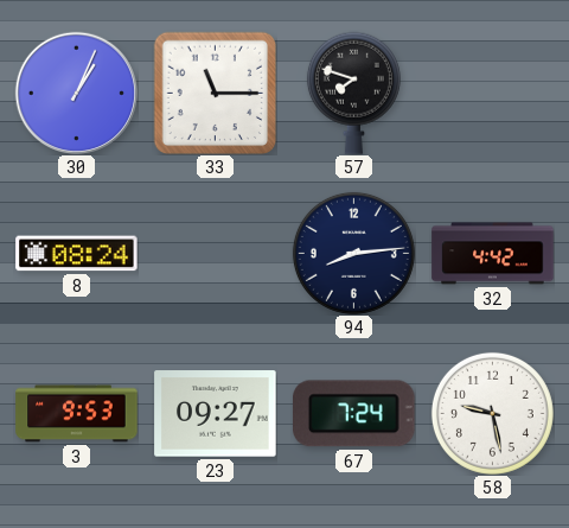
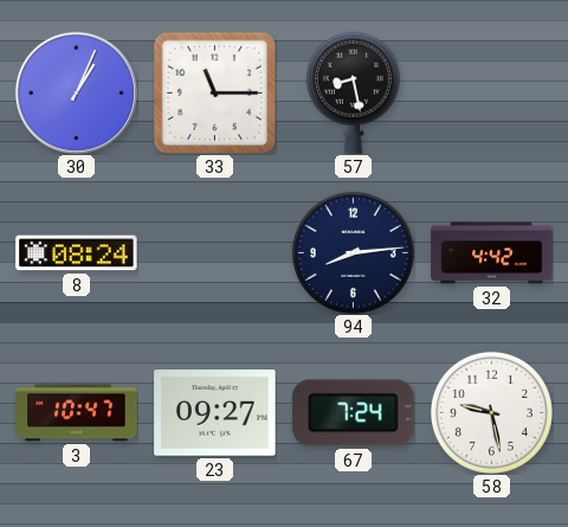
57: 7:48 -> 8:28 (353, 92)
3: 9:53 -> 10:47 (77, 413)
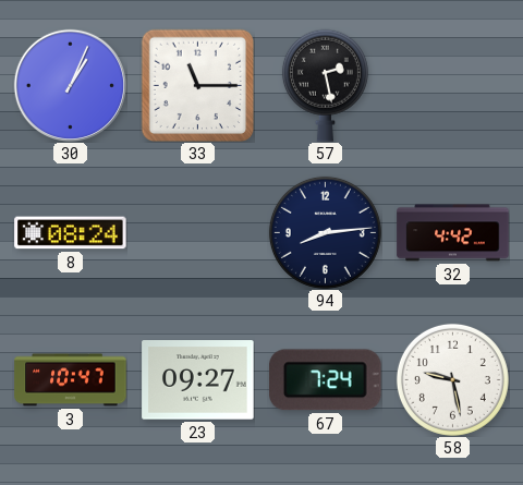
57: 8:28 -> 2:28 (325, 85)
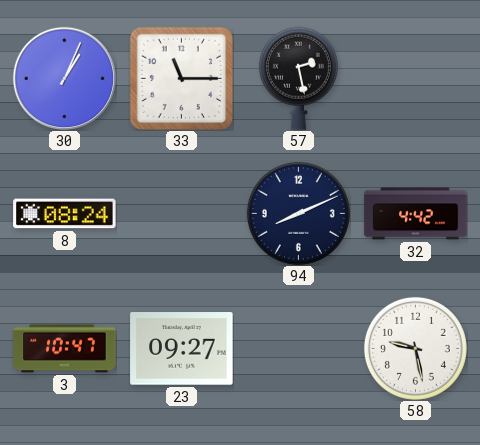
94: 8:14 -> 8:11 (298, 213)
67: 7:24 -> none (326, 380)
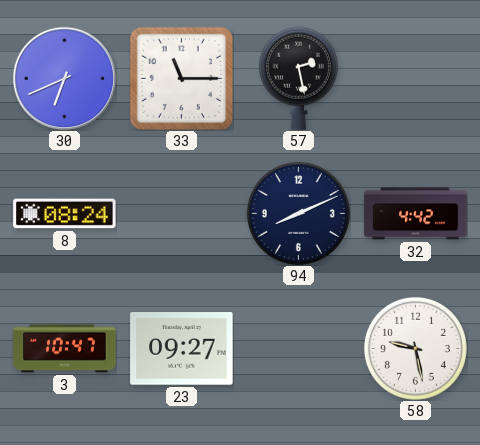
30: 1:04 -> 6:41 (64, 78)
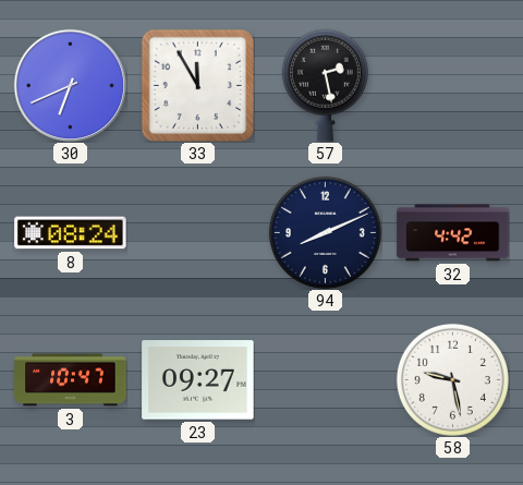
33: 11:15 -> 11:55 (197, 85)
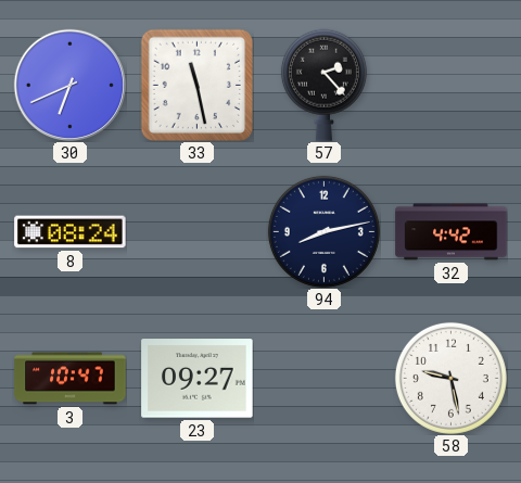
33: 11:55 -> 11:28 (196, 85)
57: 2:28 -> 2:23 (323, 85)
94: 8:11 -> 8:13 (323, 231)
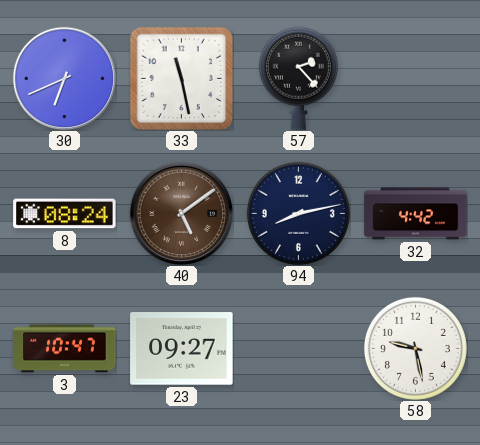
40: none -> 5:09 (181, 213)
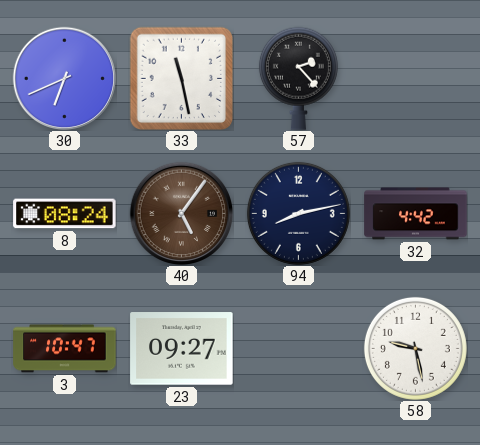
40: 5:09 -> 5:06 (181, 213)
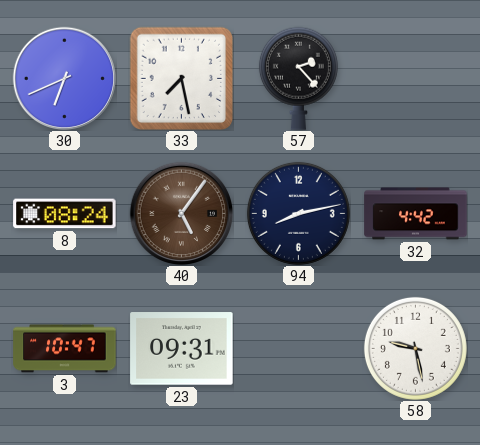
33: 11:28 -> 7:28 (181, 78)
23: 09:27 -> 09:31 (182, 349)
